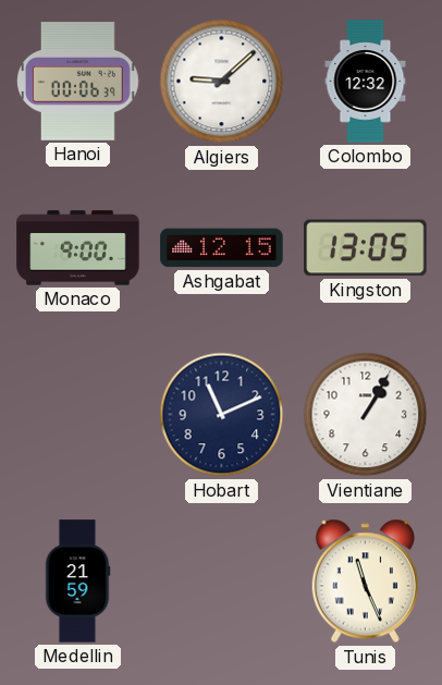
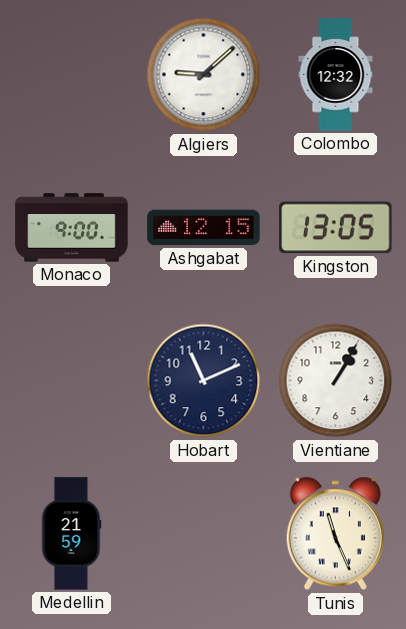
Hanoi: 00:06 -> none (78, 82)
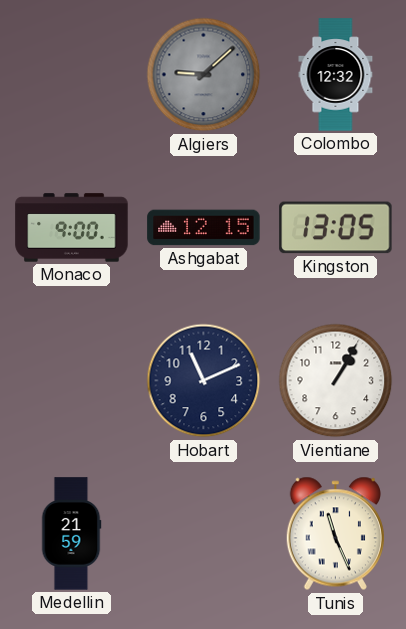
Algiers dial: white -> grey (204, 75)
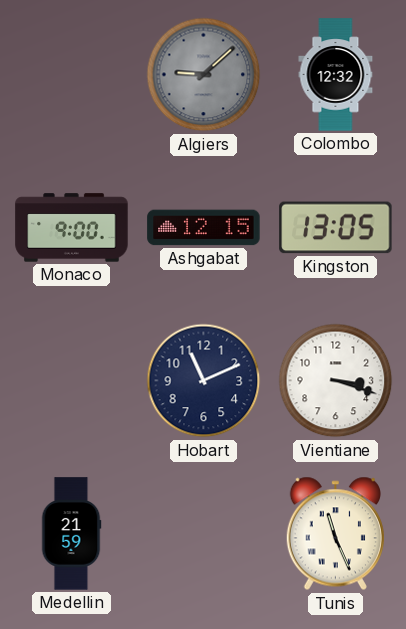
Vientiane: 1:05 -> 3:18 (336, 381)
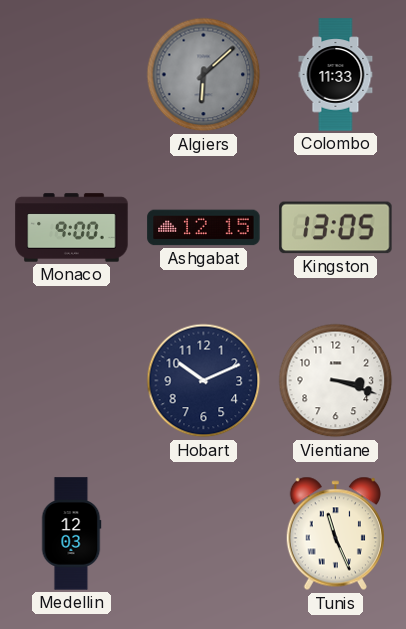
Algiers: 9:08 -> 6:08 (204, 75)
Colombo: 12:32 -> 11:33 (336, 75)
Hobart: 11:11 -> 10:11 (204, 381)
Medellin: 21:59 -> 12:03 (71, 534)
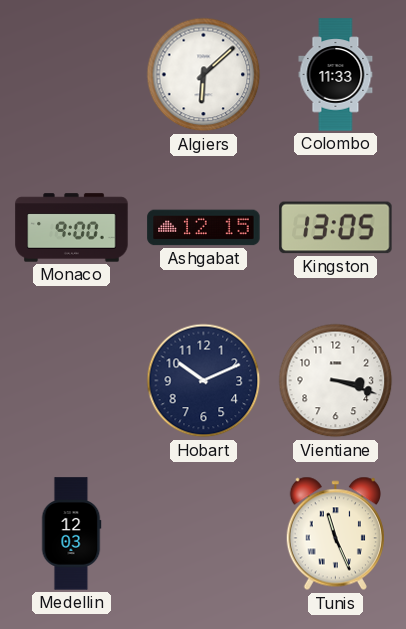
Algiers dial: grey -> white (204, 75)
